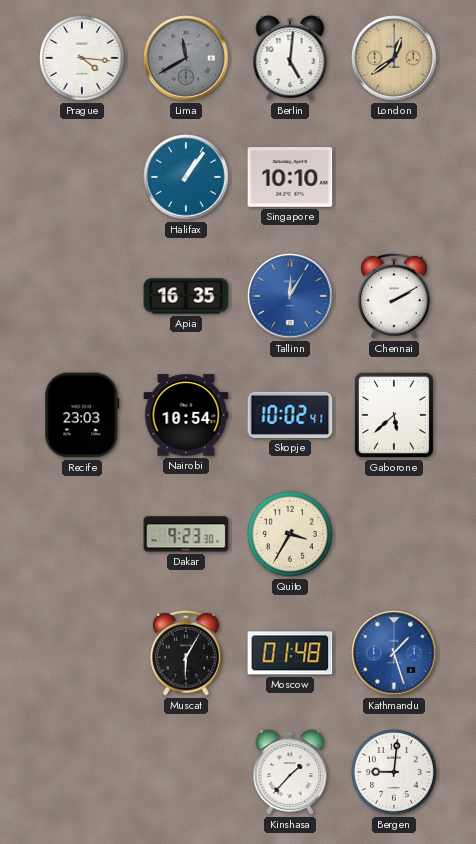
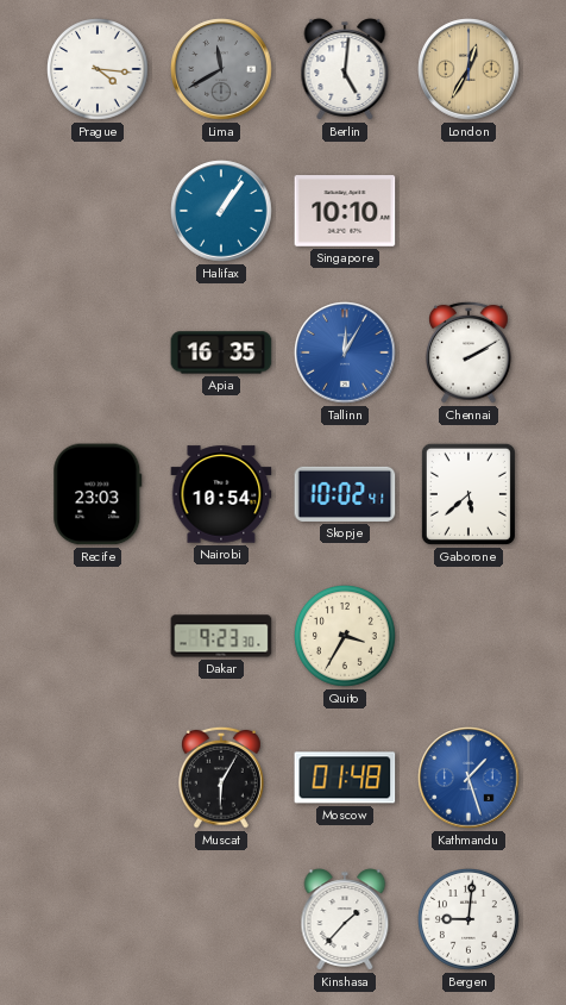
London: 12:39 -> 12:35 (468, 69)
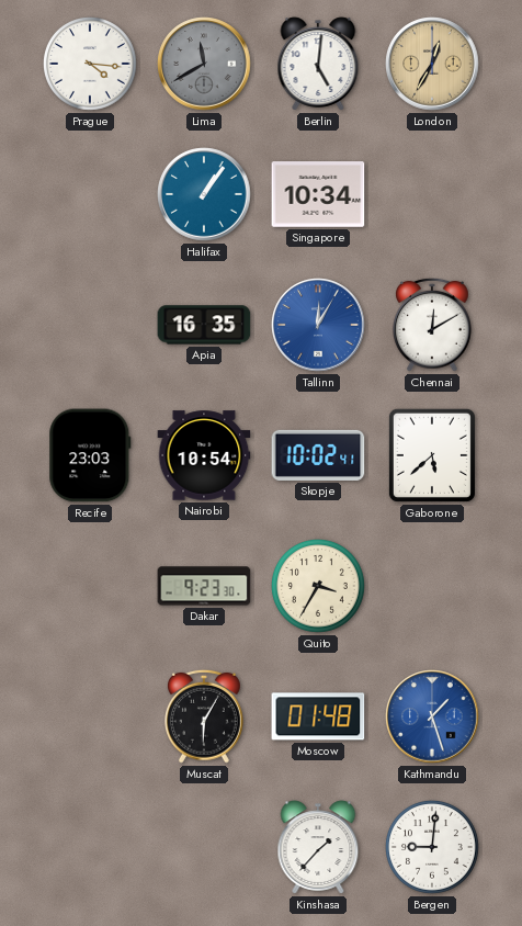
Singapore: 10:10 -> 10:34 (318, 194)
Chennai: 2:10 -> 12:10 (433, 325)
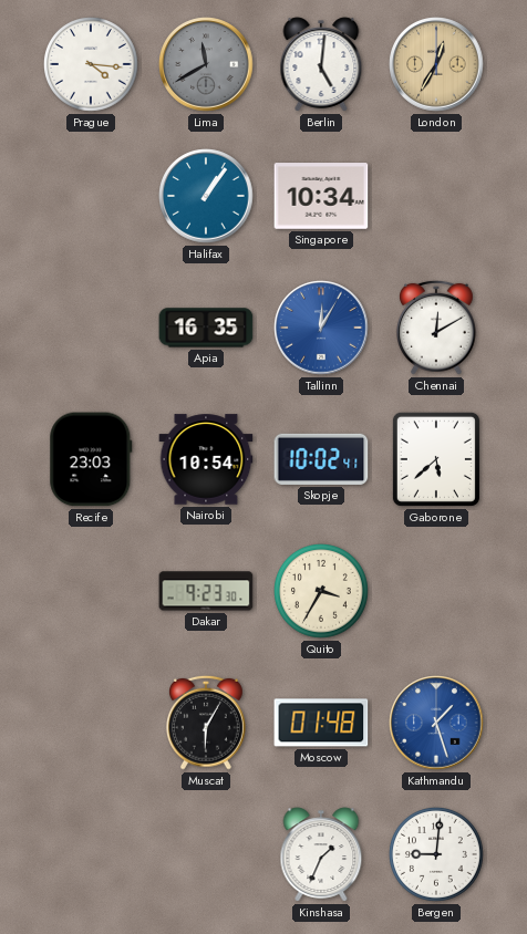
Kinshasa: 1:37 -> 1:34 (321, 854)
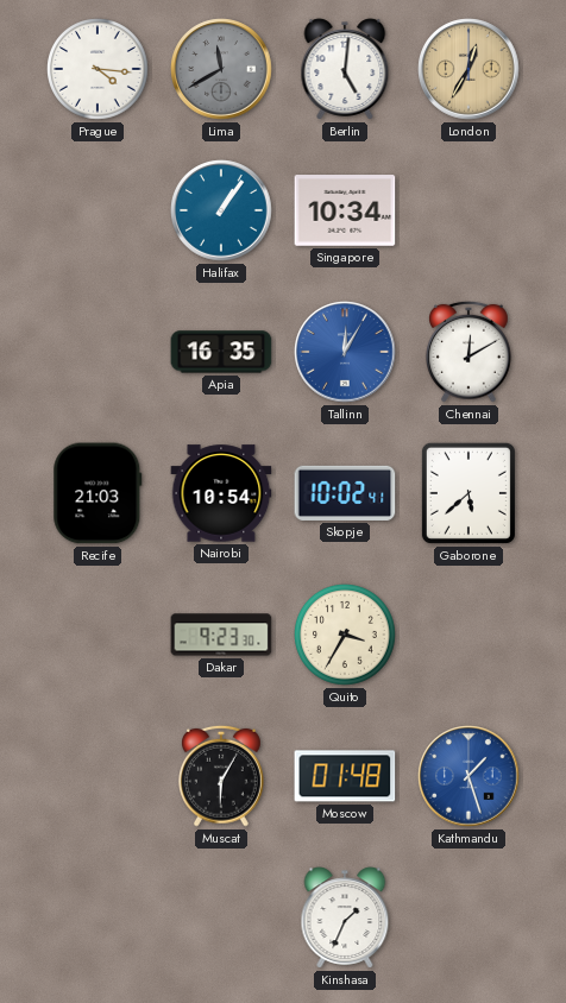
Recife: 23:03 -> 21:03 (98, 493)
Bergen: 9:01 -> none (437, 855)
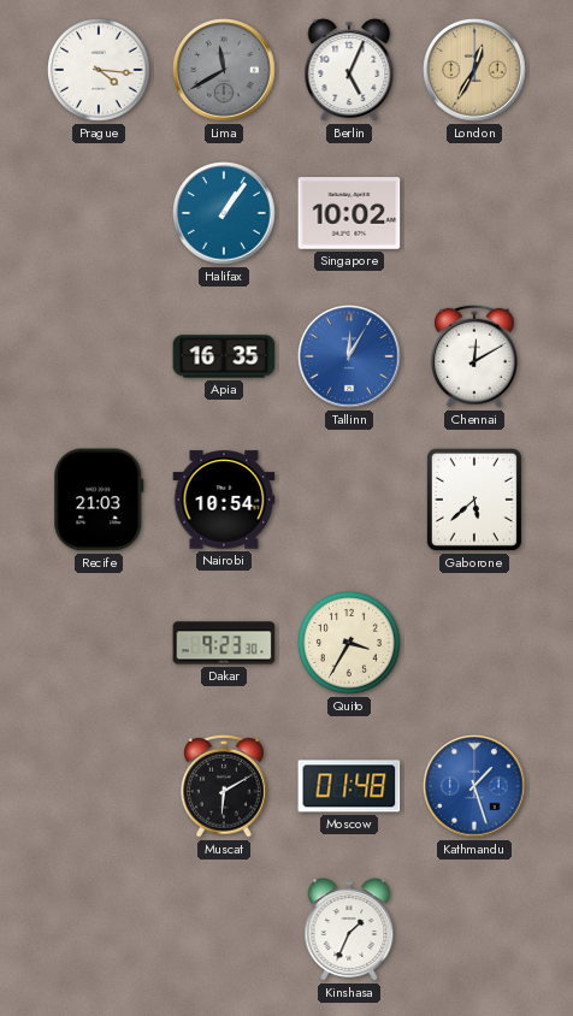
Berlin: 5:01 -> 5:04 (349, 70)
Singapore: 10:34 -> 10:02 (349, 213)
Skopje: 10:02 -> none (345, 493)
Muscat: 6:05 -> 6:10 (225, 786)
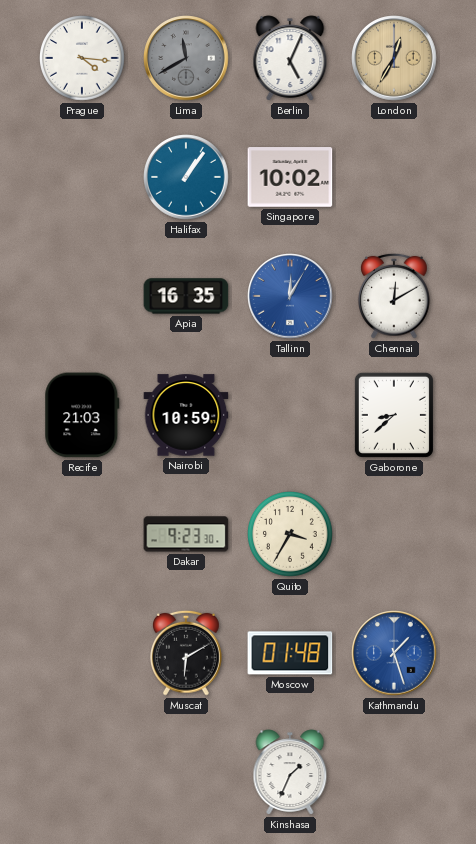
Nairobi: 10:54 -> 10:59 (186, 415)
Gaborone: 5:38 -> 8:38 (394, 415)
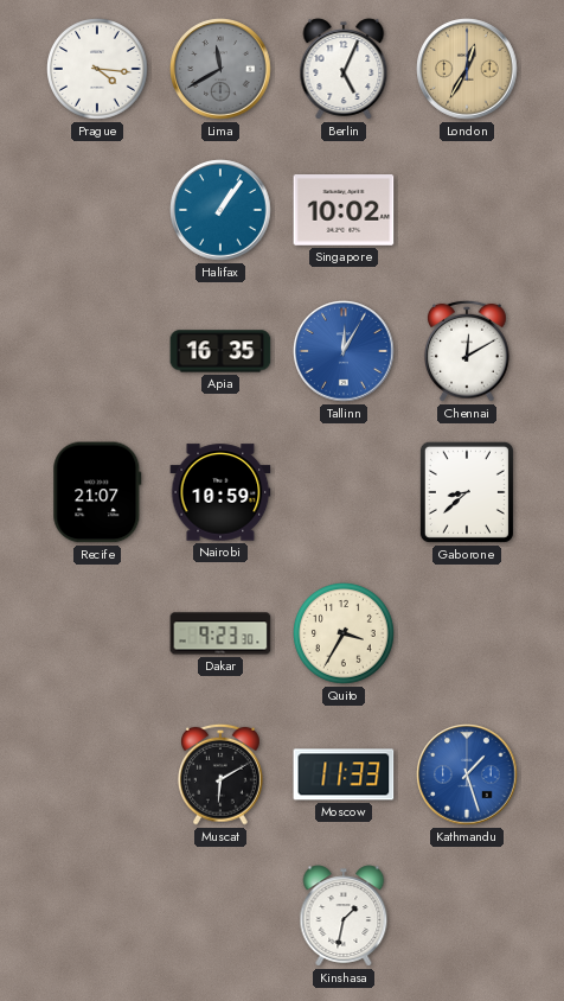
Recife: 21:03 -> 21:07 (97, 492)
Moscow: 01:48 -> 11:33 (344, 774)
Kinshasa: 1:34 -> 1:32 (344, 916)
